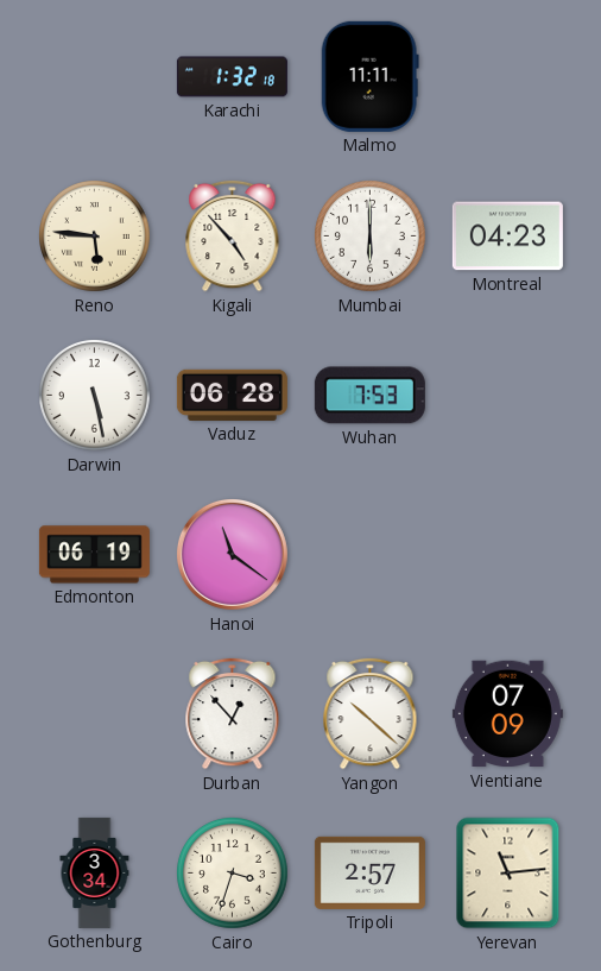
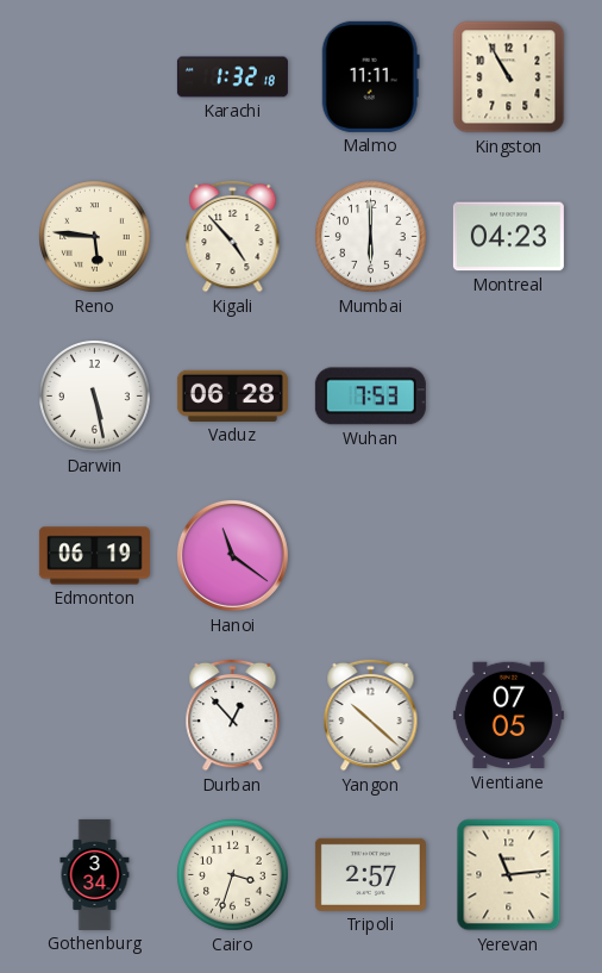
Kingston: none -> 10:55 (509, 77)
Vientiane: 07:09 -> 07:05 (508, 716)
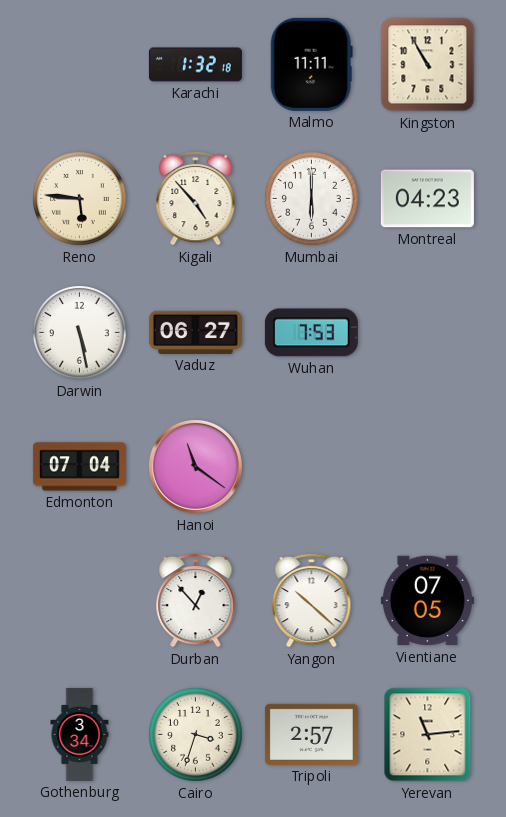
Vaduz: 06:28 -> 06:27 (195, 332)
Edmonton: 06:19 -> 07:04 (79, 467)
